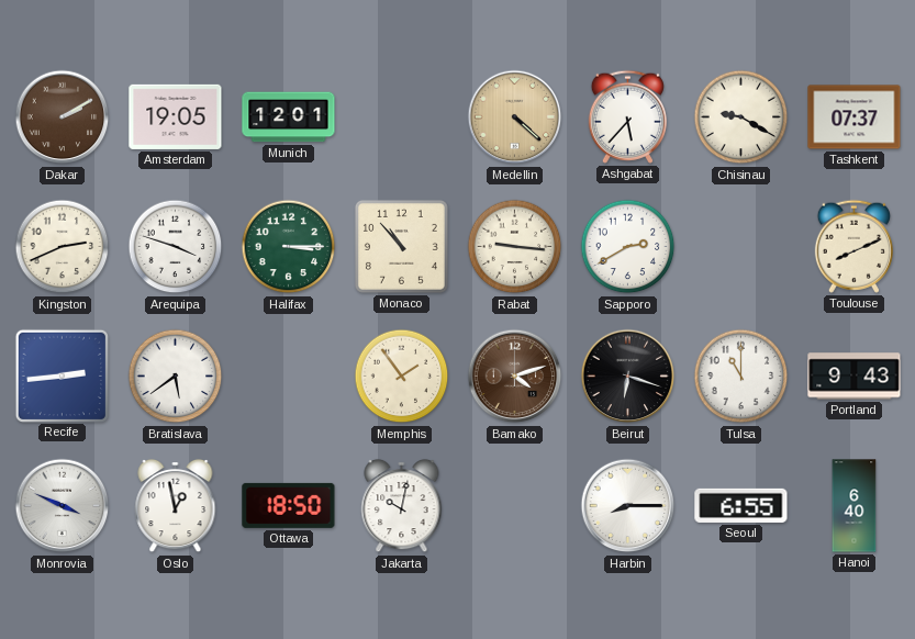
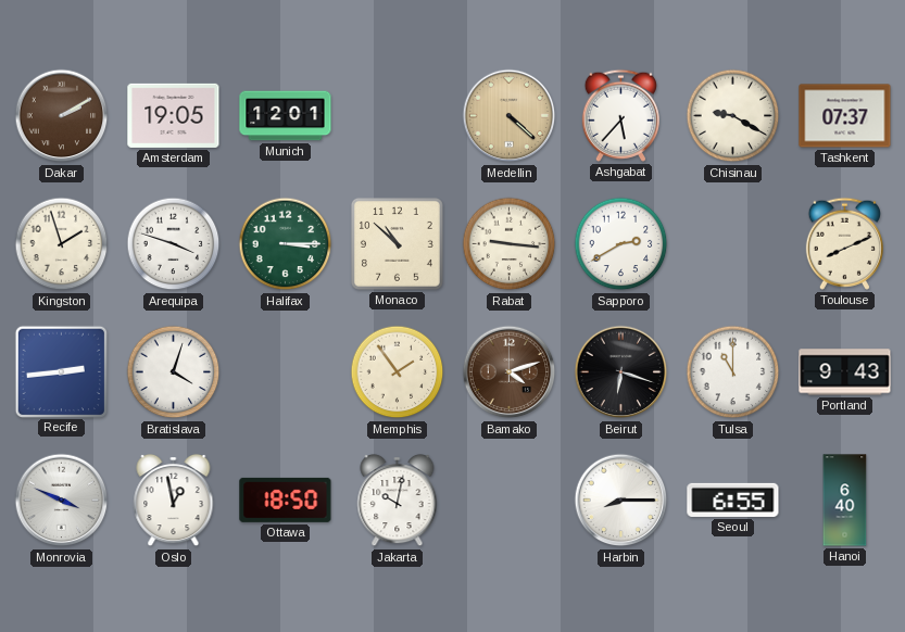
Kingston: 2:41 -> 1:57 (62, 244)
Monaco: 10:53 -> 10:52 (397, 243)
Bratislava: 5:39 -> 4:03 (174, 372)
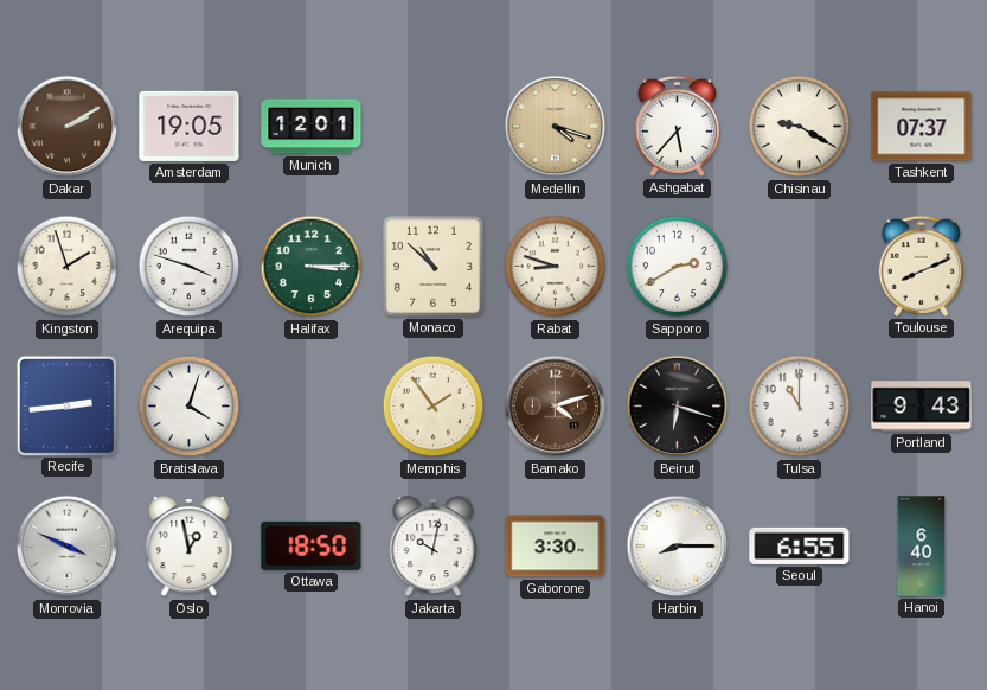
Medellin: 4:22 -> 4:18 (556, 127)
Rabat: 9:16 -> 8:48 (556, 267)
Gaborone: none -> 3:30 (556, 547)
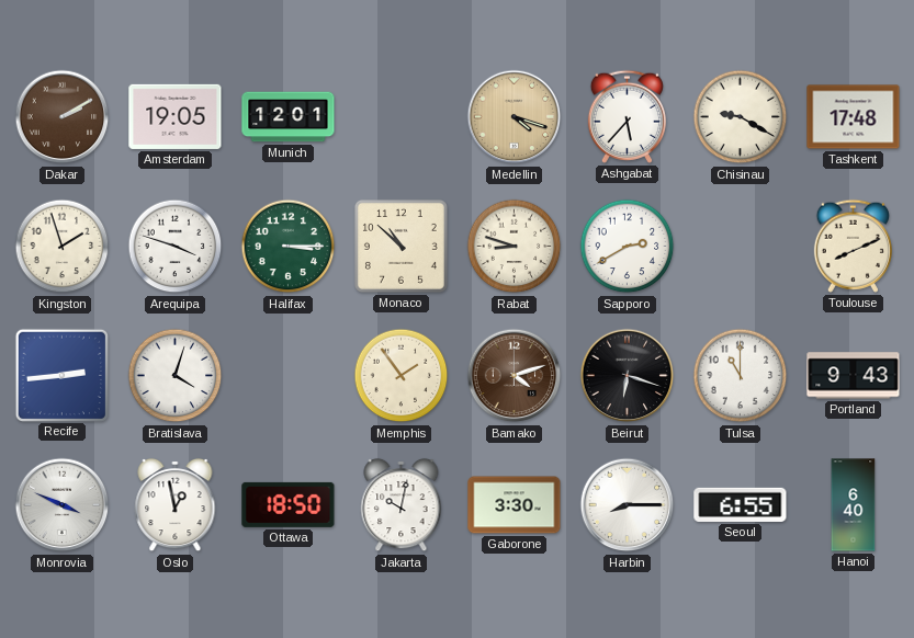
Tashkent: 07:37 -> 17:48 (854, 117)
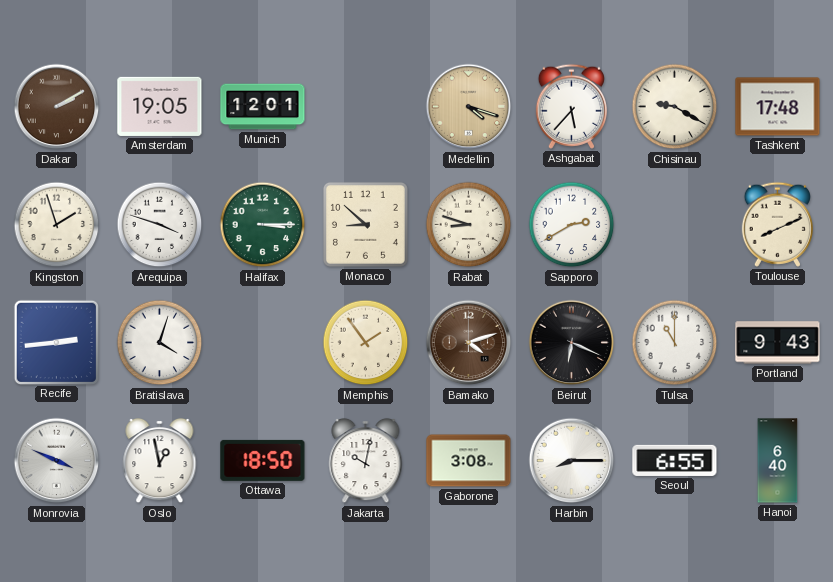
Monaco: 10:52 -> 8:52 (365, 224)
Beirut: 6:18 -> 6:19 (572, 343)
Gaborone: 3:30 -> 3:08 (469, 461)
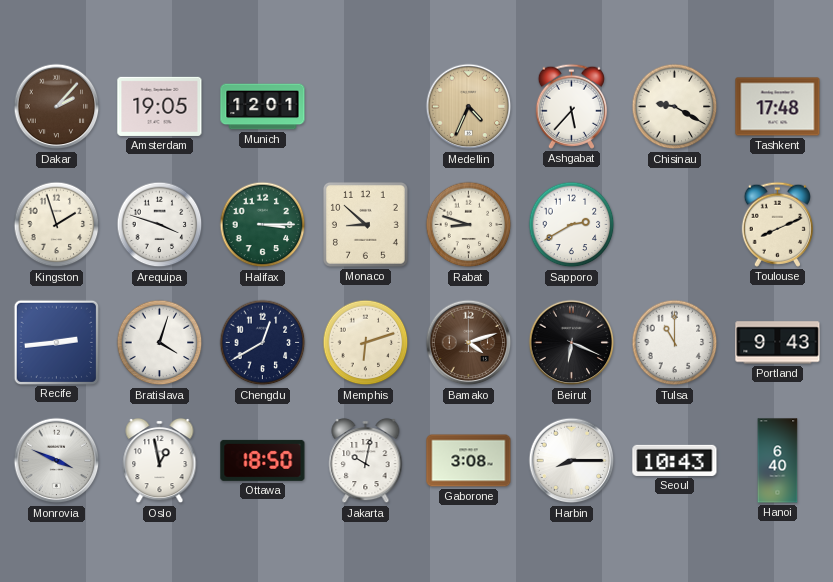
Dakar: 2:10 -> 2:07 (57, 107)
Medellin: 4:18 -> 4:34 (469, 107)
Chengdu: none -> 12:40 (263, 343)
Memphis: 1:54 -> 6:12 (366, 343)
Seoul: 6:55 -> 10:43 (675, 460)
